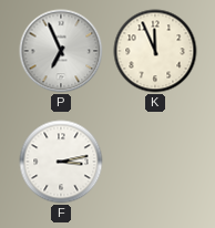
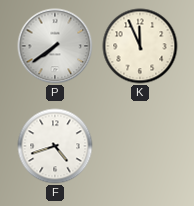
P: 6:56 -> 7:39 (55, 46)
F: 3:13 -> 4:42 (55, 146)
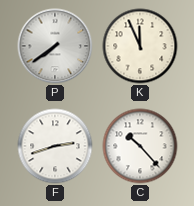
F: 4:42 -> 2:42 (55, 146)
C: none -> 10:23 (140, 146)
